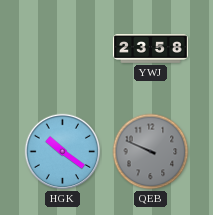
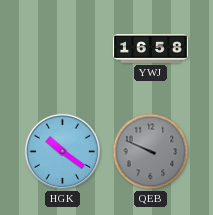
YWJ: 23:58 -> 16:58 (150, 49)
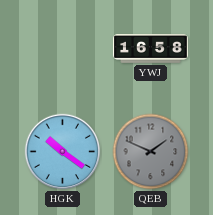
QEB: 9:49 -> 1:49 (151, 152)
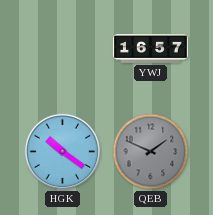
YWJ: 16:58 -> 16:57 (150, 49)
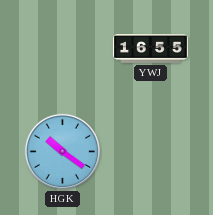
YWJ: 16:57 -> 16:55 (150, 49)
QEB: 1:49 -> none (151, 152)
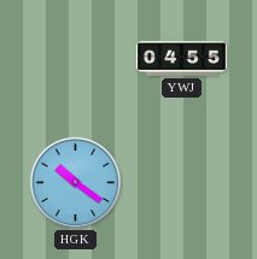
YWJ: 16:55 -> 04:55 (181, 59)
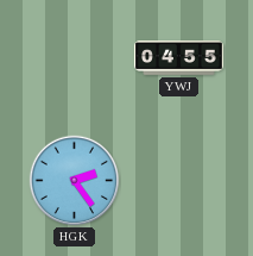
HGK: 10:21 -> 2:24 (75, 181)
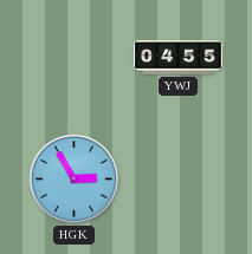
HGK: 2:24 -> 2:55 (75, 180)
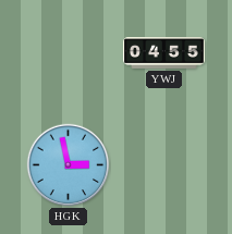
HGK: 2:55 -> 2:58 (69, 165)
